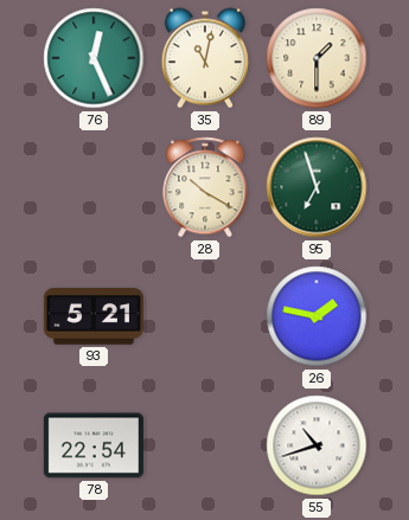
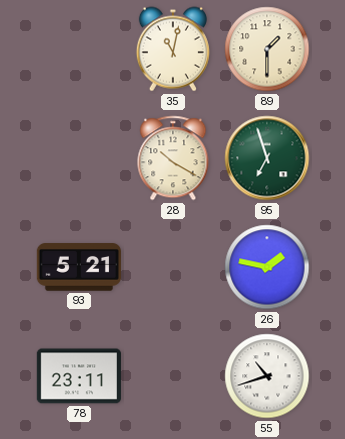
76: 12:26 -> none (94, 58)
78: 22:54 -> 23:11 (79, 376)
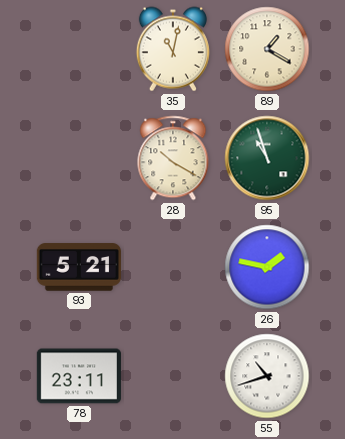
89: 1:30 -> 1:20 (267, 49)
95: 6:57 -> 10:57 (267, 158)
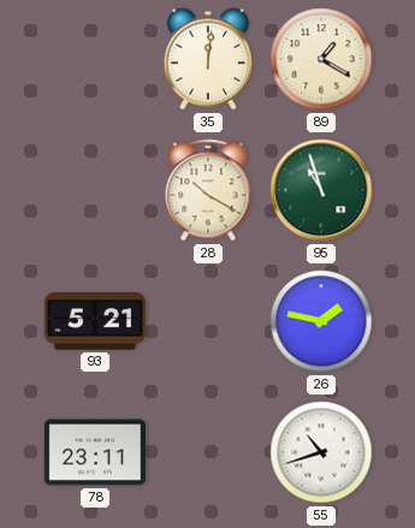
35: 11:02 -> 12:01 (208, 59)
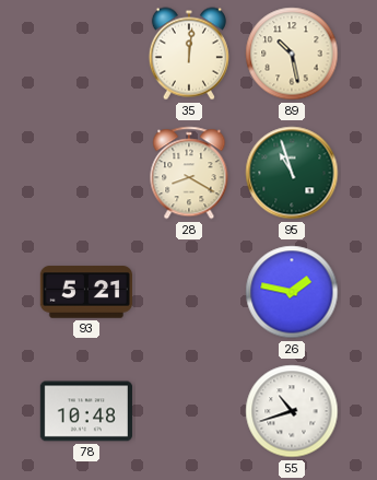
89: 1:20 -> 10:28 (292, 54)
28: 10:20 -> 8:20 (189, 173)
78: 23:11 -> 10:48 (86, 411)
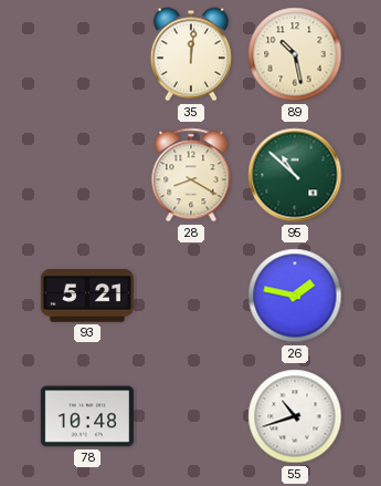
95: 10:57 -> 10:52 (295, 175)
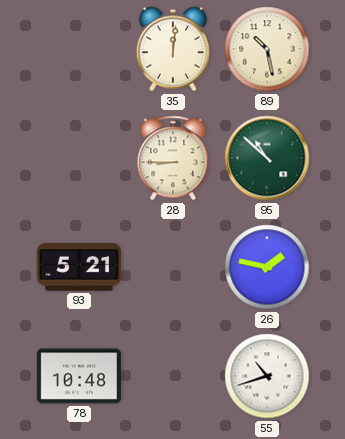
28: 8:20 -> 8:45 (173, 158)
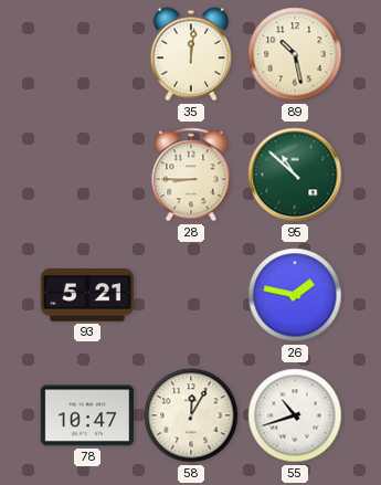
78: 10:48 -> 10:47 (87, 415)
58: none -> 12:05 (191, 415)
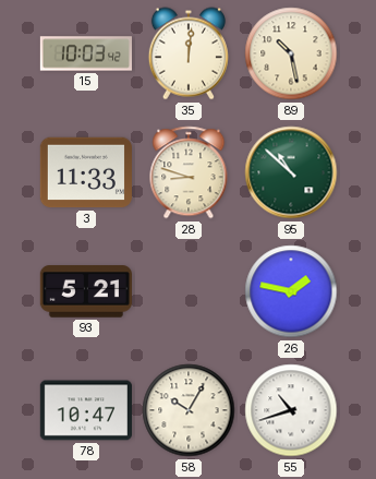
15: none -> 10:03 (85, 53)
3: none -> 11:33 (86, 172)
28: 8:45 -> 8:48 (189, 172)
58: 12:05 -> 10:05 (189, 410)
